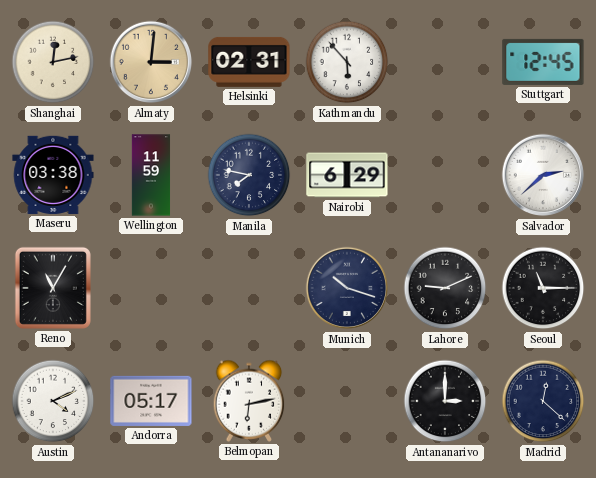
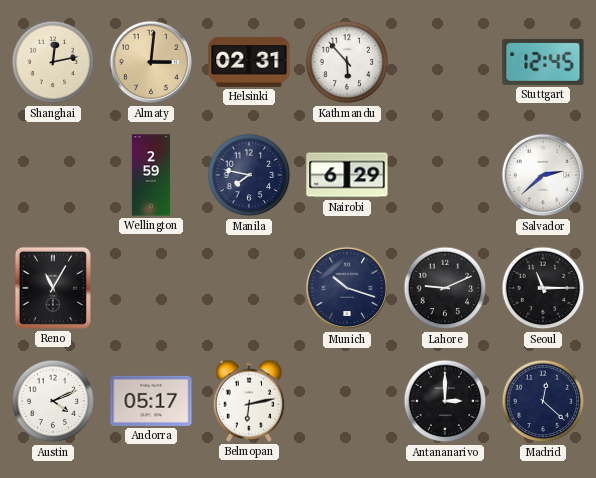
Maseru: 03:38 -> none (53, 175)
Wellington: 11:59 -> 2:59 (151, 175)
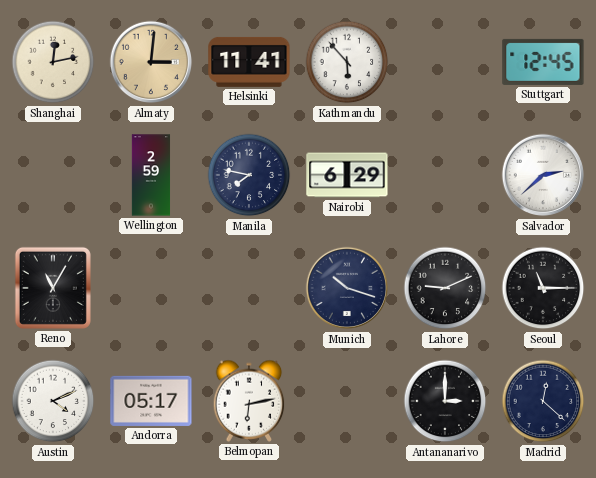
Helsinki: 02:31 -> 11:41 (249, 62)
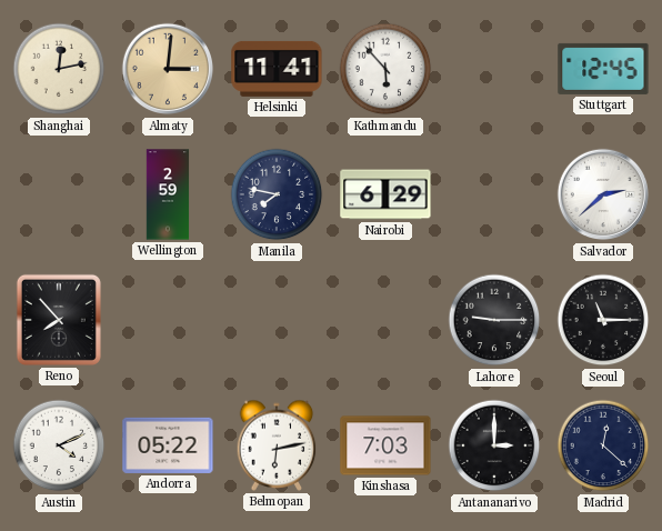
Reno: 11:05 -> 7:53 (59, 320)
Munich: 10:18 -> none (347, 288)
Lahore: 9:11 -> 9:15 (494, 320)
Andorra: 05:17 -> 05:22 (168, 445)
Kinshasa: none -> 7:03 (385, 445)
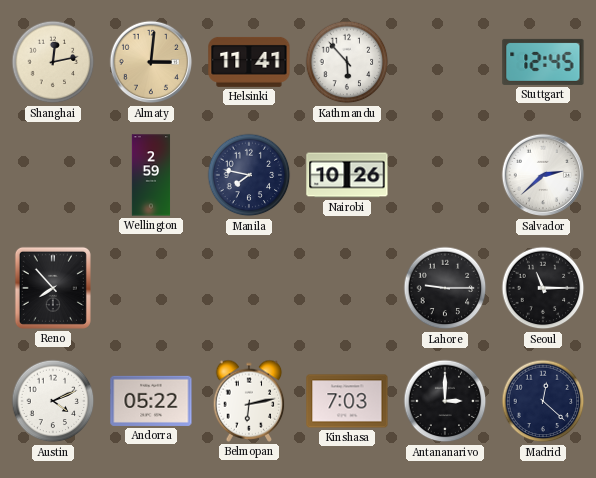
Nairobi: 6:29 -> 10:26 (347, 175)
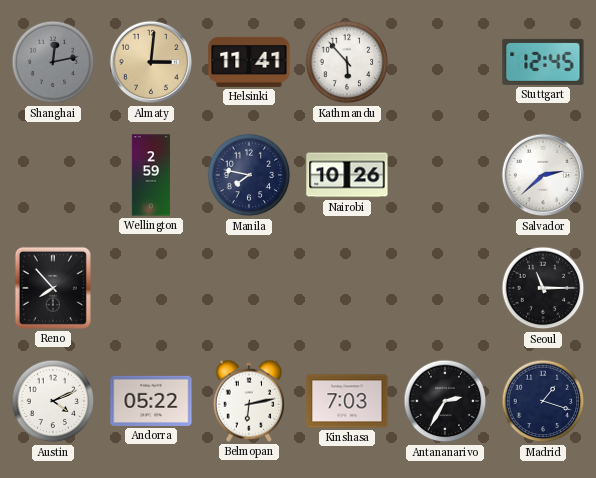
Shanghai dial: cream -> grey (53, 62)
Lahore: 9:15 -> none (445, 288)
Antananarivo: 3:00 -> 2:35 (445, 401)
Madrid: 12:22 -> 1:18 (543, 401)
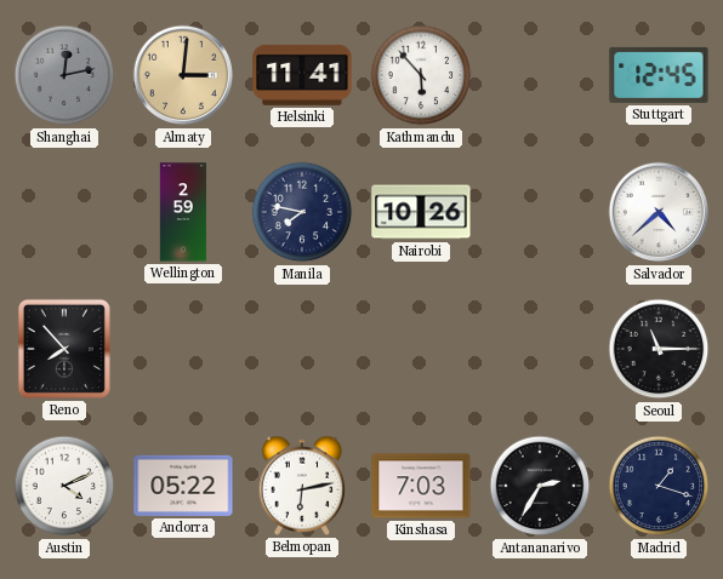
Salvador: 2:38 -> 4:38 (659, 212)
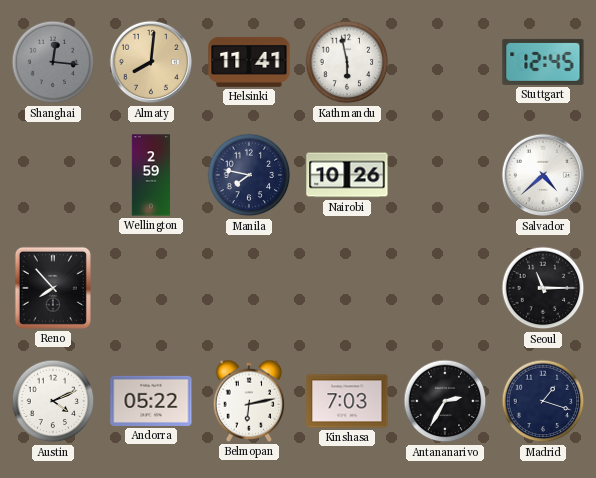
Shanghai: 12:13 -> 12:16 (53, 62)
Almaty: 3:01 -> 8:01 (151, 62)
Kathmandu: 5:53 -> 5:58 (347, 62)
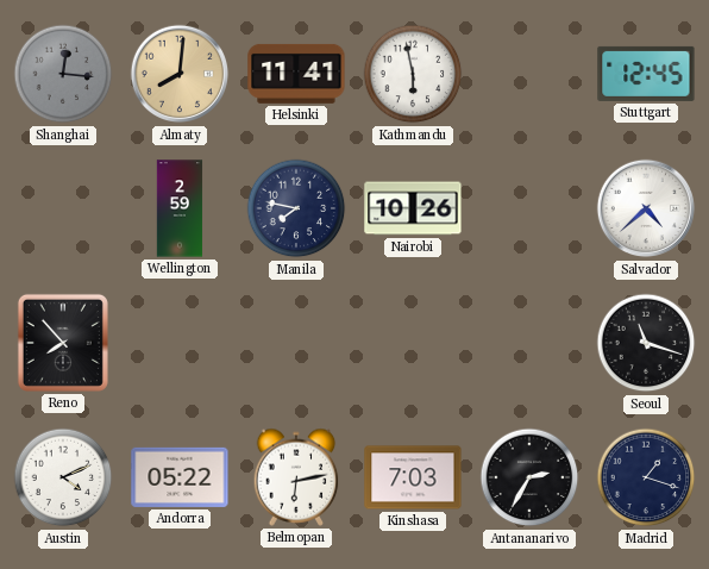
Seoul: 11:15 -> 11:18 (646, 343)
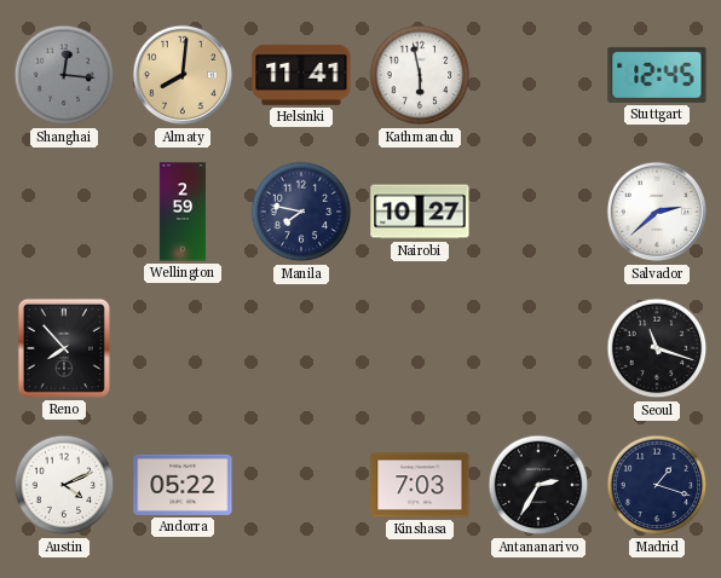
Nairobi: 10:26 -> 10:27 (420, 212)
Salvador: 4:38 -> 2:38 (657, 212)
Belmopan: 6:13 -> none (296, 477)
